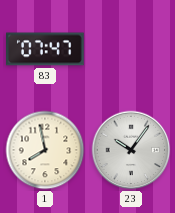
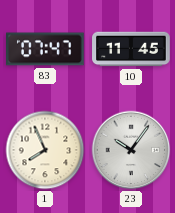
10: none -> 11:45 (131, 49)
1: 7:58 -> 7:56 (45, 150)
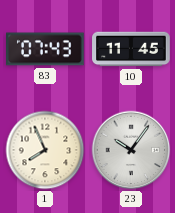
83: 07:47 -> 07:43 (46, 49)
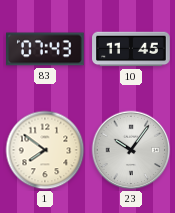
1: 7:56 -> 7:51 (45, 150)
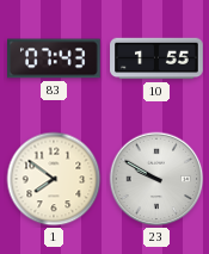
10: 11:45 -> 1:55 (156, 58)
23: 10:06 -> 9:50 (156, 179)
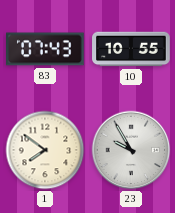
10: 1:55 -> 10:55 (131, 49)
23: 9:50 -> 9:55 (131, 150)
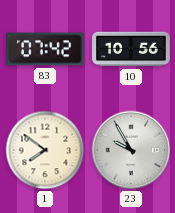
83: 07:43 -> 07:42 (46, 49)
10: 10:55 -> 10:56 (131, 49)
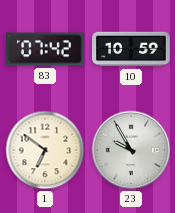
10: 10:56 -> 10:59 (131, 49)
1: 7:51 -> 6:51 (45, 150)
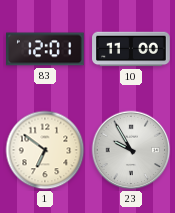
83: 07:42 -> 12:01 (46, 49)
10: 10:59 -> 11:00 (131, 49)
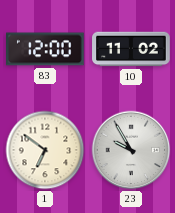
83: 12:01 -> 12:00 (46, 49)
10: 11:00 -> 11:02 (131, 49)
